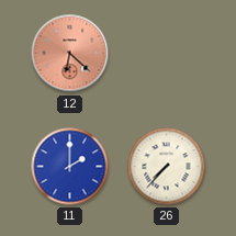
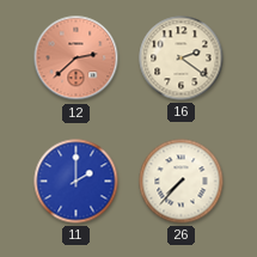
12: 6:22 -> 2:38 (77, 59)
16: none -> 2:21 (182, 59)
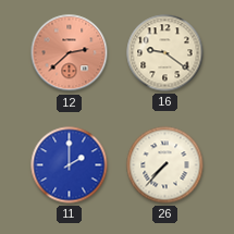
16: 2:21 -> 9:21 (165, 53)
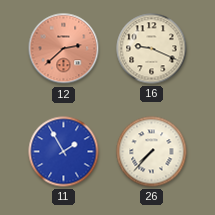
16: 9:21 -> 9:19 (152, 49)
11: 2:00 -> 1:55 (64, 152)
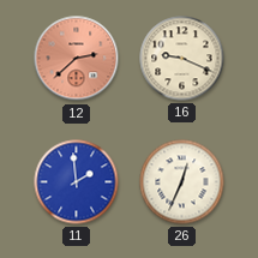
11: 1:55 -> 1:59 (77, 182)
26: 7:37 -> 12:34 (182, 182)
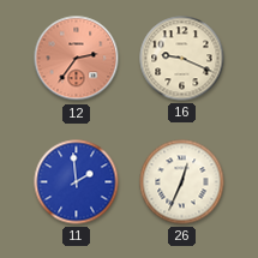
12: 2:38 -> 2:36 (77, 59)
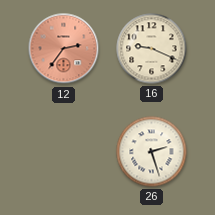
11: 1:59 -> none (77, 182)
26: 12:34 -> 2:27 (152, 152)
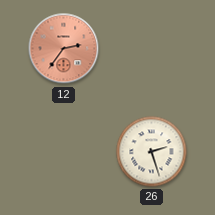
16: 9:19 -> none (152, 49)
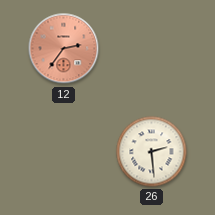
26: 2:27 -> 2:29 (152, 152)
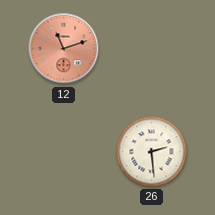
12: 2:36 -> 11:12 (64, 49)
